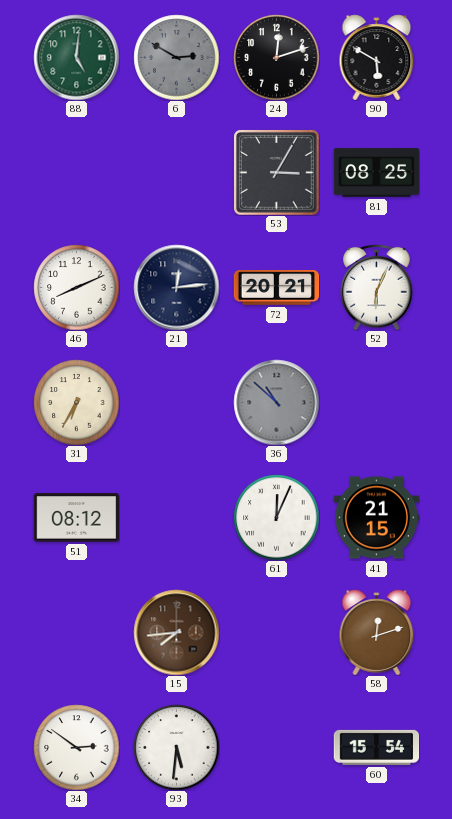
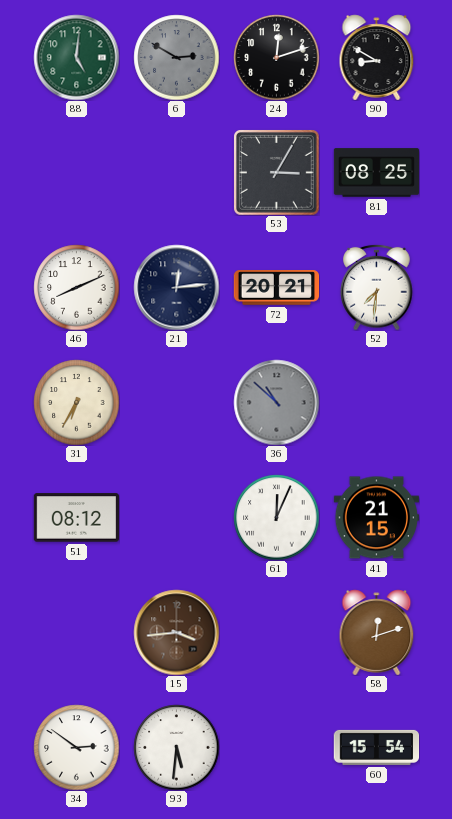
90: 5:50 -> 8:50 (377, 57)
52: 6:04 -> 7:31 (377, 287)
15: 7:44 -> 3:44 (176, 632)
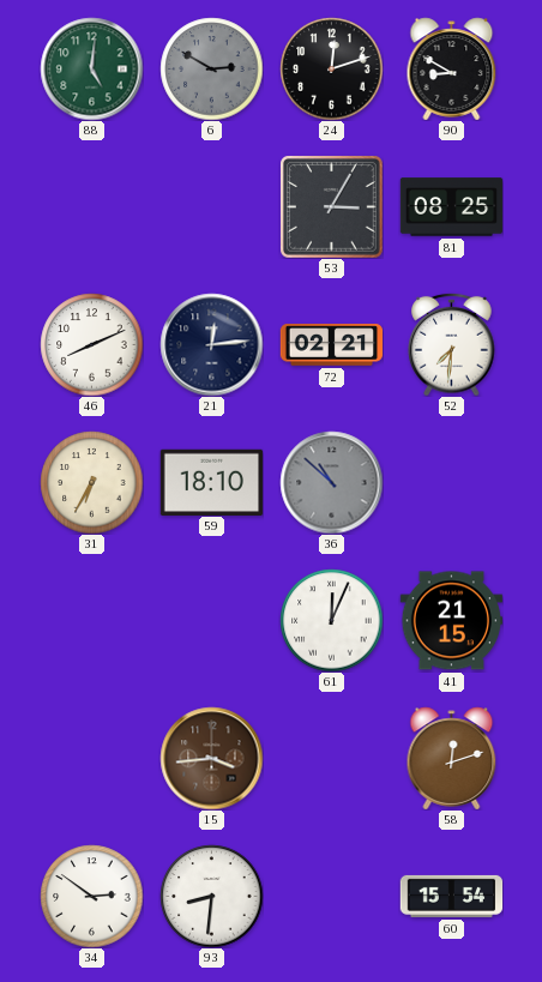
72: 20:21 -> 02:21 (331, 345)
59: none -> 18:10 (211, 482)
51: 08:12 -> none (76, 518)
93: 5:31 -> 8:31 (211, 896)
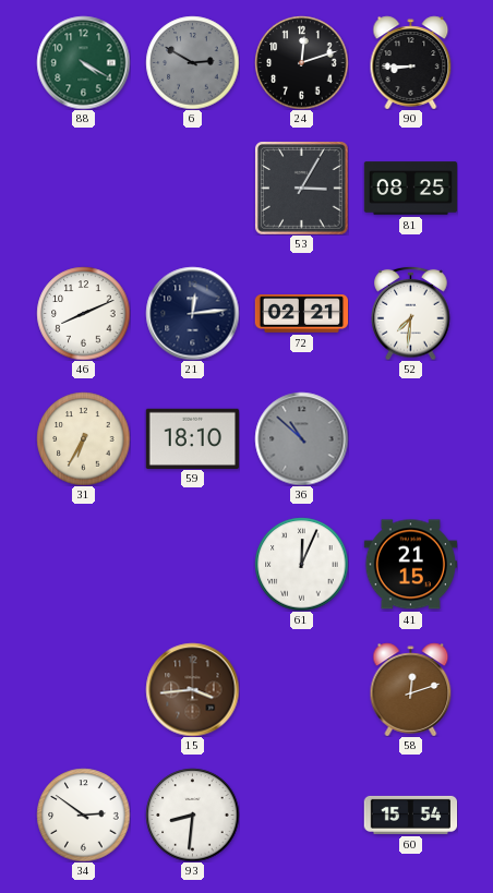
88: 5:01 -> 4:20 (83, 62)
90: 8:50 -> 8:45 (411, 62)
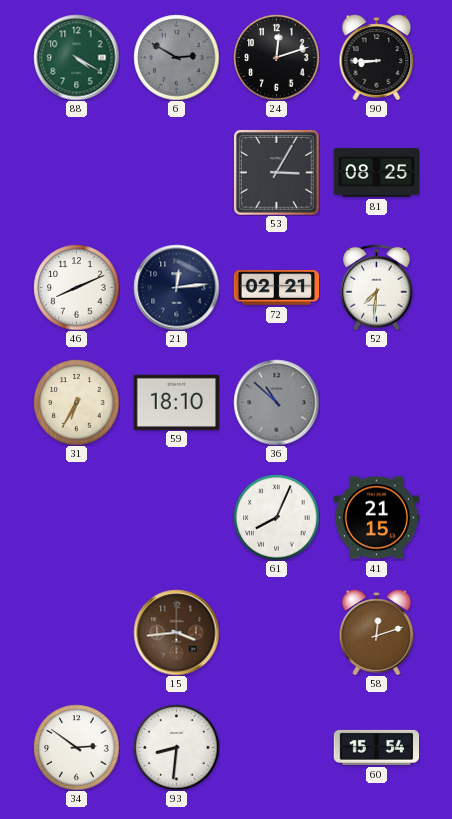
61: 12:04 -> 8:04 (276, 517)
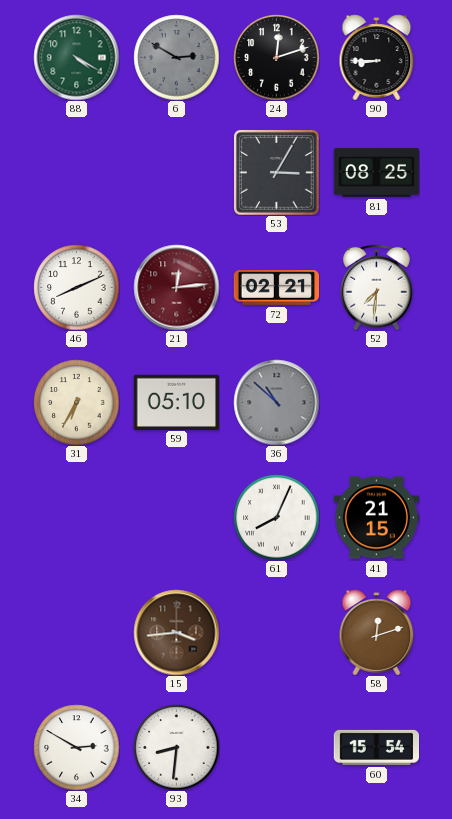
21 dial: navy -> burgundy (176, 287)
59: 18:10 -> 05:10 (176, 402)
34: 2:51 -> 2:50 (76, 747)
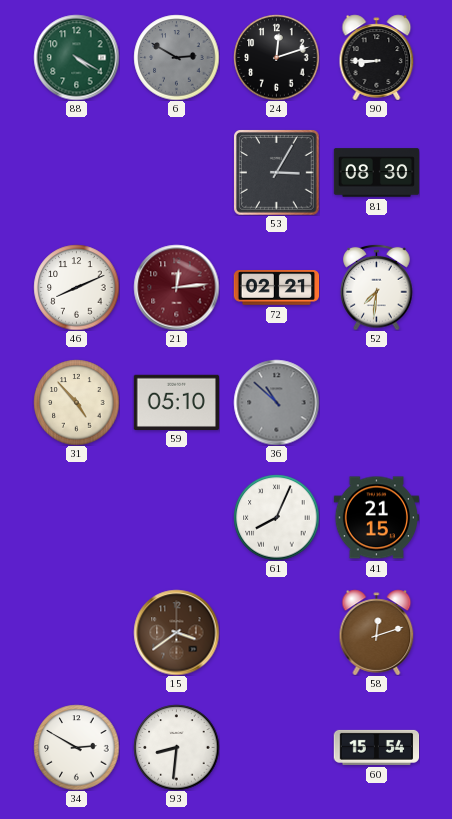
81: 08:25 -> 08:30 (376, 173)
31: 6:35 -> 4:53 (76, 402)
15: 3:44 -> 3:39 (176, 632)
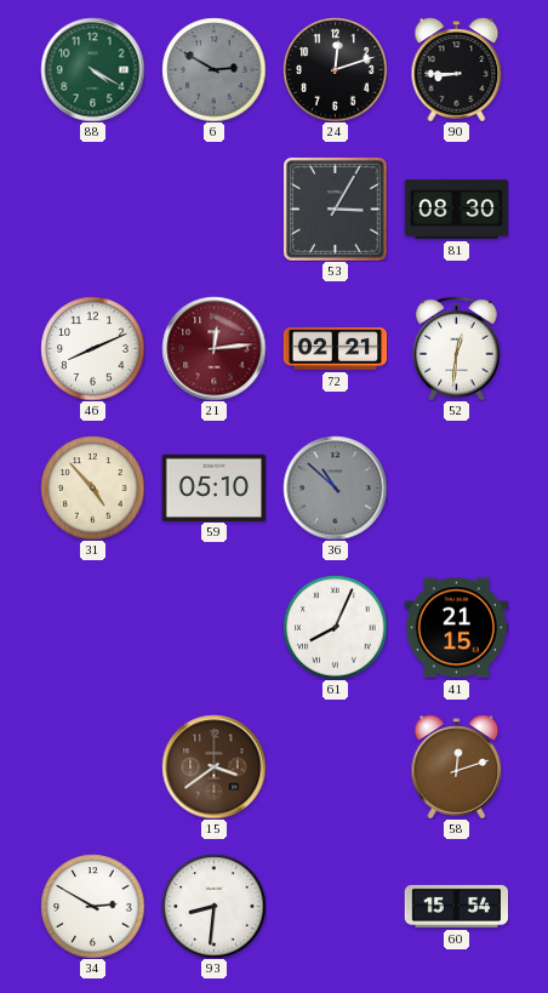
52: 7:31 -> 12:31 (457, 348)
